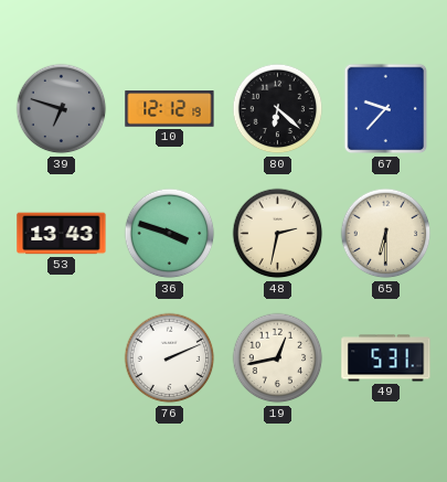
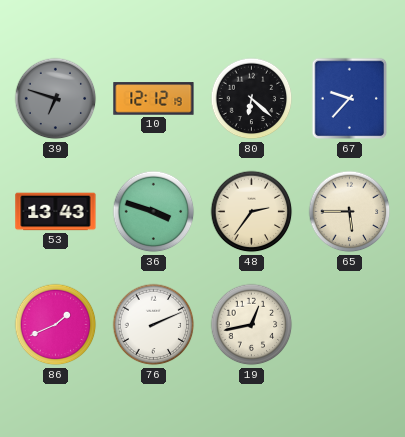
48: 2:32 -> 2:36 (252, 212)
65: 6:30 -> 5:45 (350, 212)
86: none -> 1:41 (56, 325)
49: 5:31 -> none (386, 358)
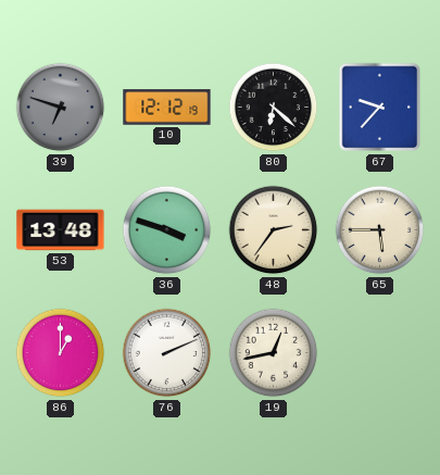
53: 13:43 -> 13:48 (61, 230)
86: 1:41 -> 1:00 (61, 353)
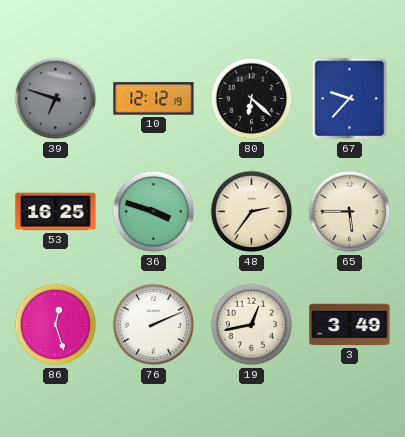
53: 13:48 -> 16:25 (56, 212)
86: 1:00 -> 12:27 (56, 325)
3: none -> 3:49 (350, 325)
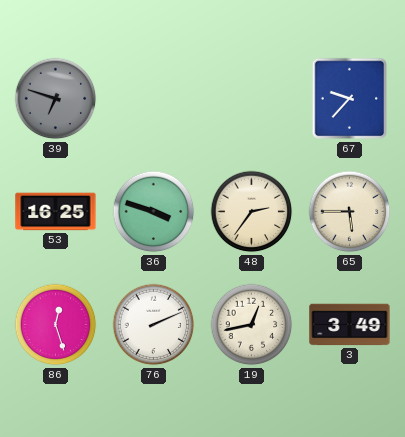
10: 12:12 -> none (154, 99)
80: 6:22 -> none (252, 99)
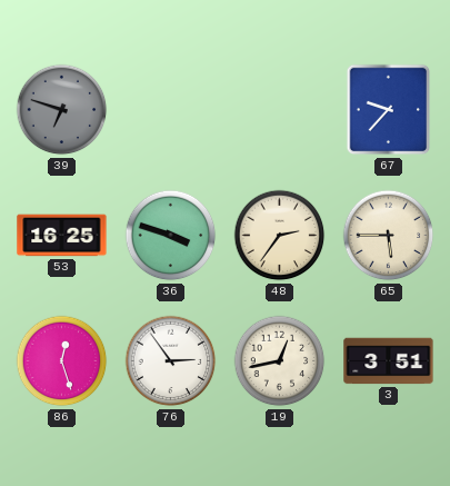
76: 2:11 -> 2:54 (171, 361)
3: 3:49 -> 3:51 (389, 361)
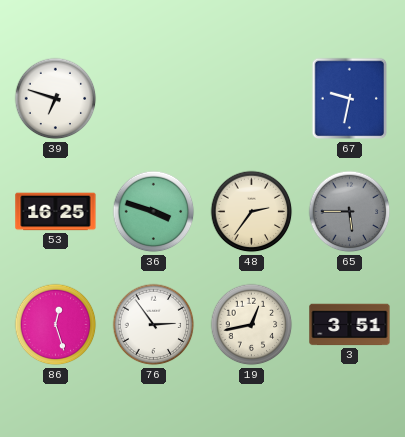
39 dial: grey -> white (56, 99)
67: 9:37 -> 9:32 (350, 99)
65 dial: cream -> grey (350, 212)
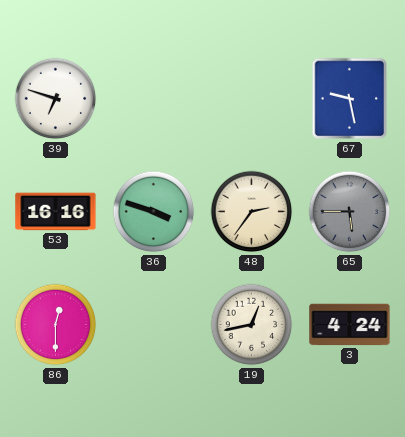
67: 9:32 -> 9:28 (350, 99)
53: 16:25 -> 16:16 (56, 212)
86: 12:27 -> 12:30 (56, 325)
76: 2:54 -> none (154, 325)
3: 3:51 -> 4:24 (350, 325)
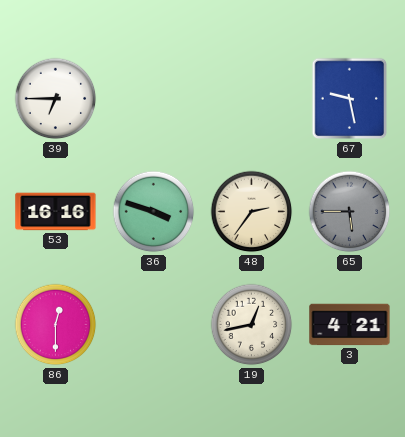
39: 6:48 -> 6:45 (56, 99)
3: 4:24 -> 4:21 (350, 325)
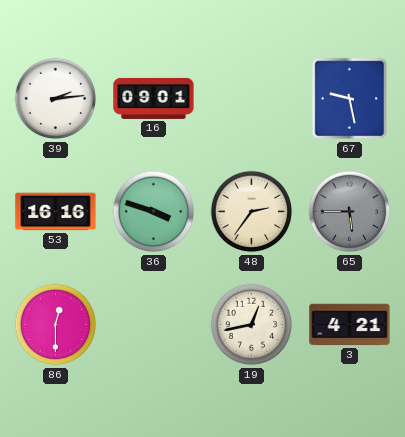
39: 6:45 -> 2:14 (56, 99)
16: none -> 09:01 (154, 98)
